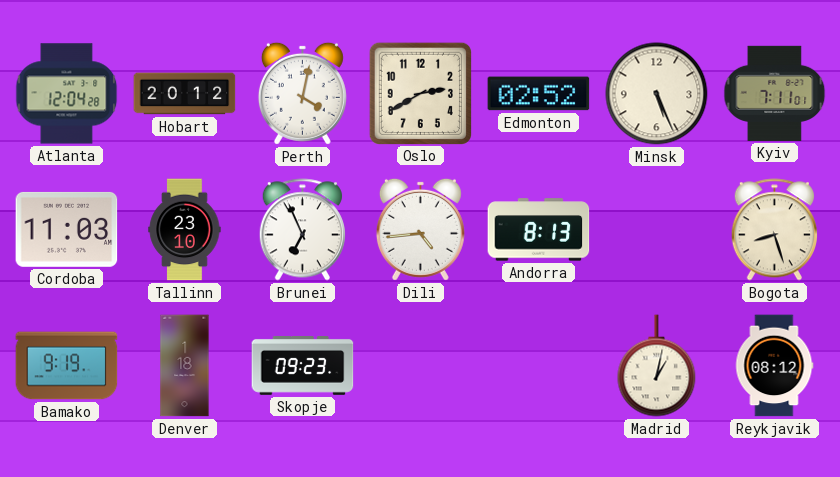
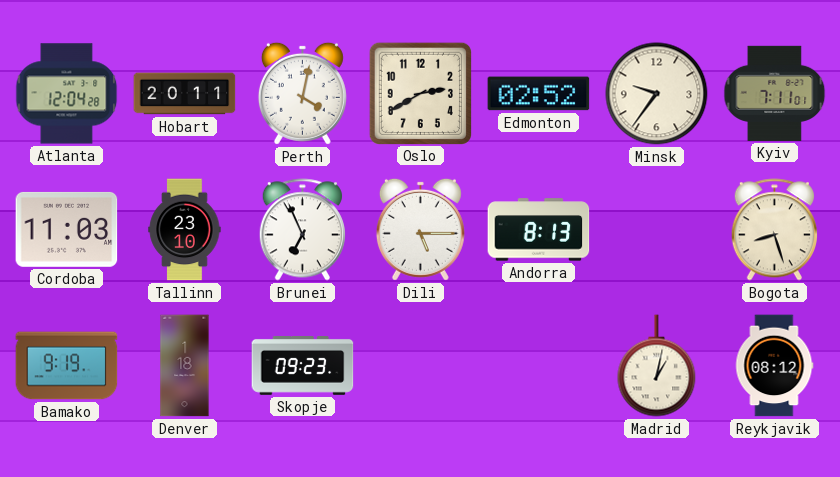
Hobart: 20:12 -> 20:11 (185, 94)
Minsk: 5:26 -> 9:36 (657, 94)
Dili: 4:44 -> 5:15 (420, 229)
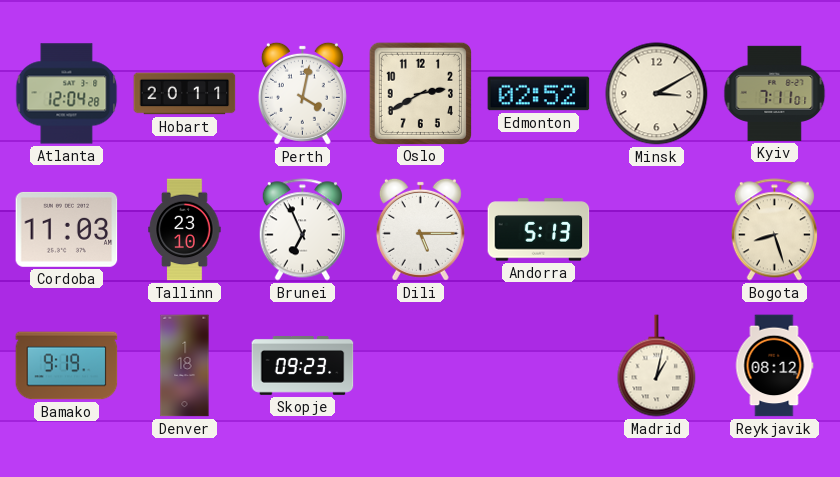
Minsk: 9:36 -> 3:10 (657, 94)
Andorra: 8:13 -> 5:13 (539, 230)
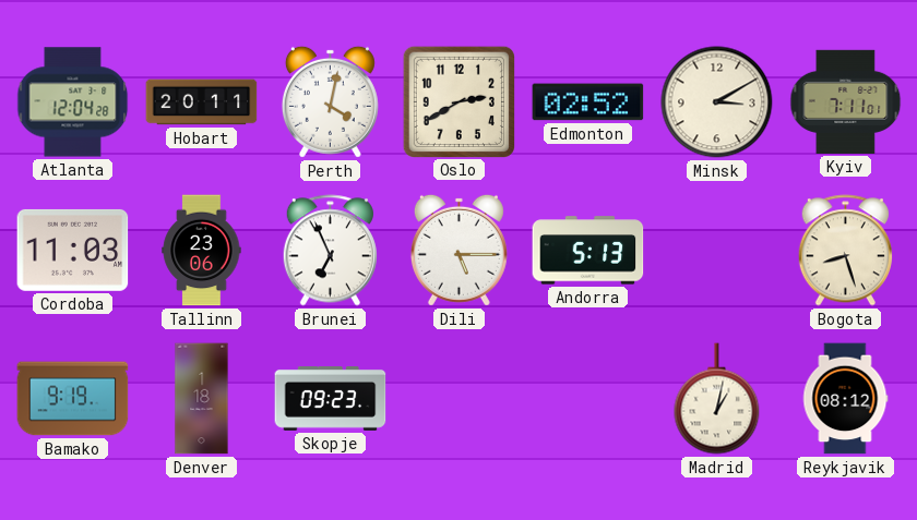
Tallinn: 23:10 -> 23:06 (202, 251)
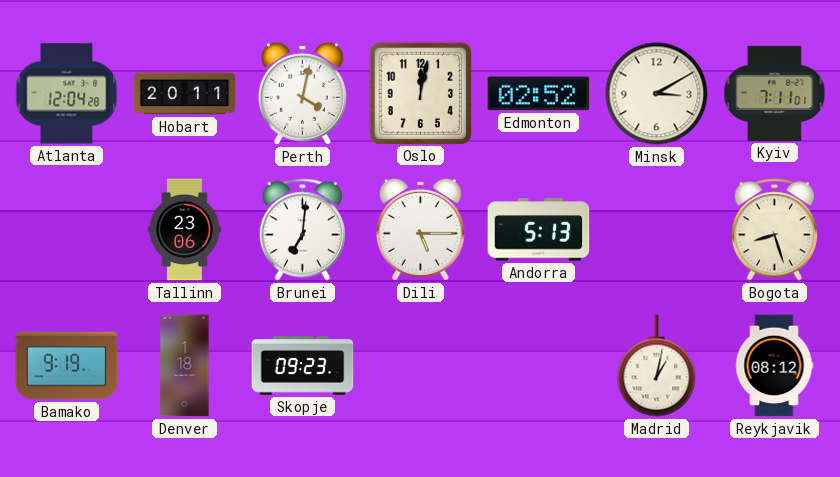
Oslo: 2:40 -> 12:02 (420, 93)
Cordoba: 11:03 -> none (73, 250)
Brunei: 6:56 -> 7:01 (302, 230)
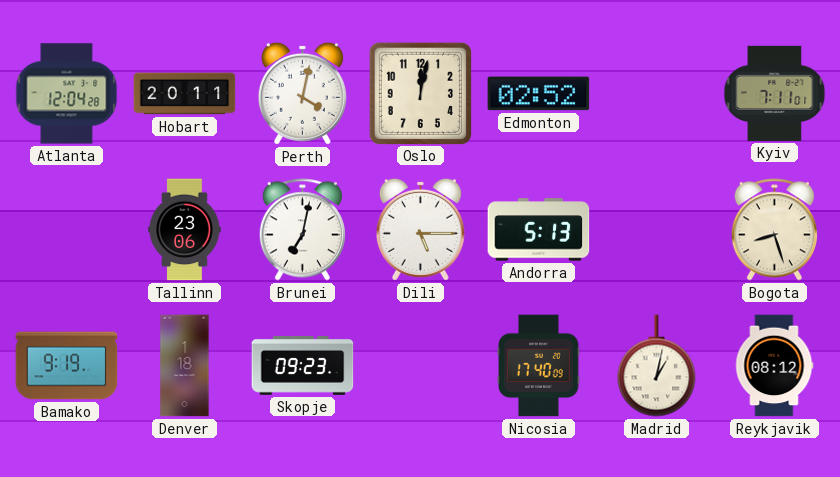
Minsk: 3:10 -> none (657, 94)
Brunei: 7:01 -> 7:02 (302, 230)
Nicosia: none -> 17:40 (539, 366)
